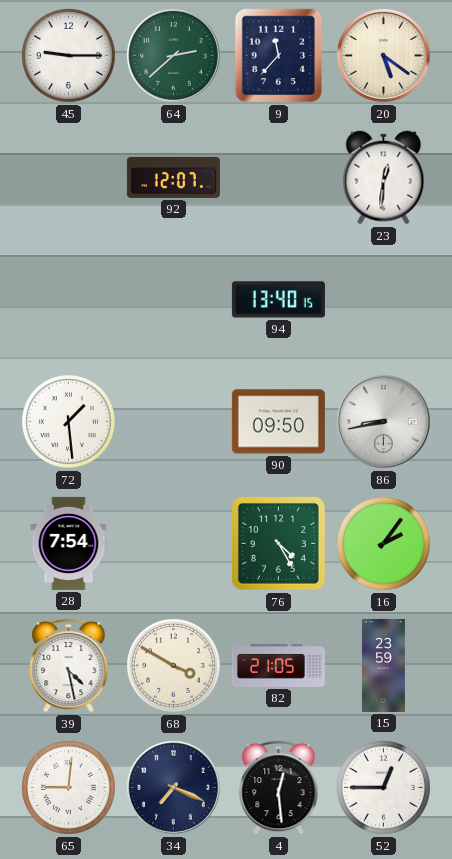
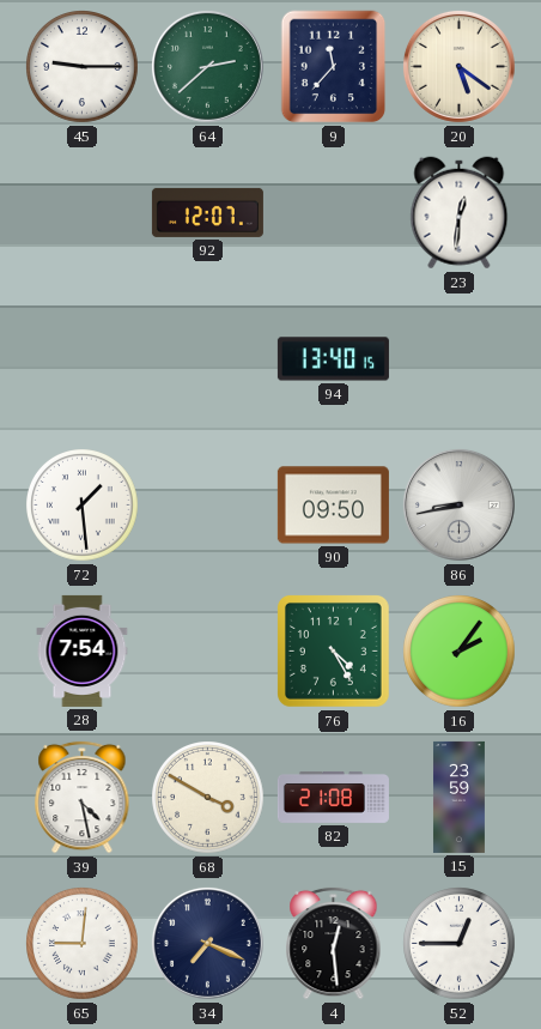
82: 21:05 -> 21:08 (333, 798)
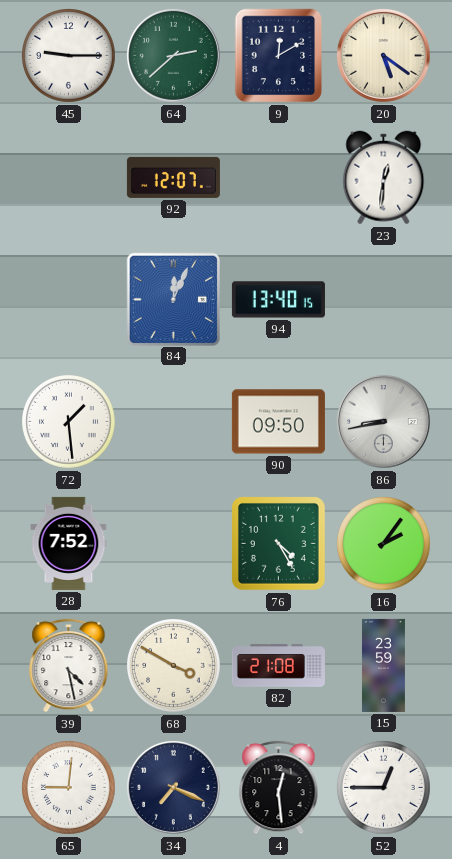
9: 11:37 -> 12:10 (279, 56)
84: none -> 12:04 (173, 299)
28: 7:54 -> 7:52 (69, 543)
